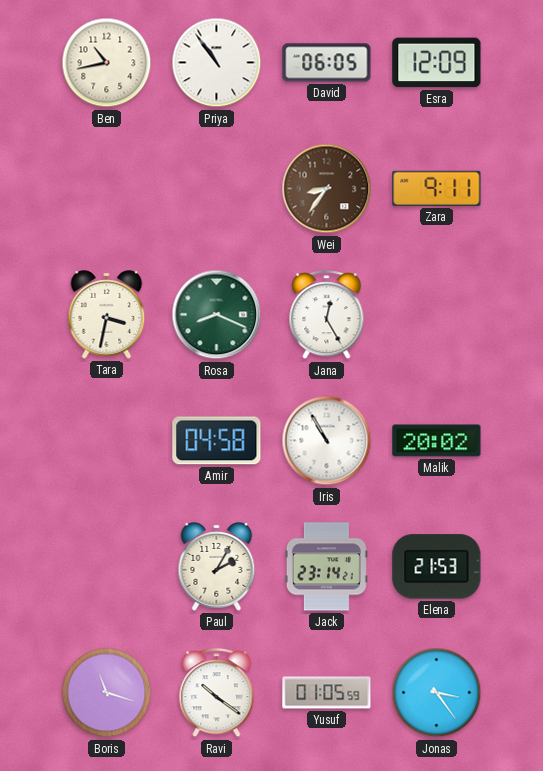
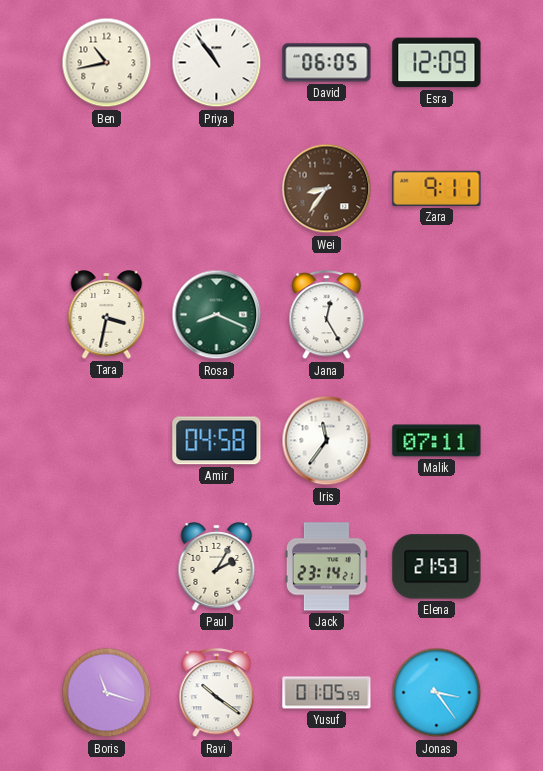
Iris: 10:55 -> 11:36 (327, 441)
Malik: 20:02 -> 07:11 (437, 441)
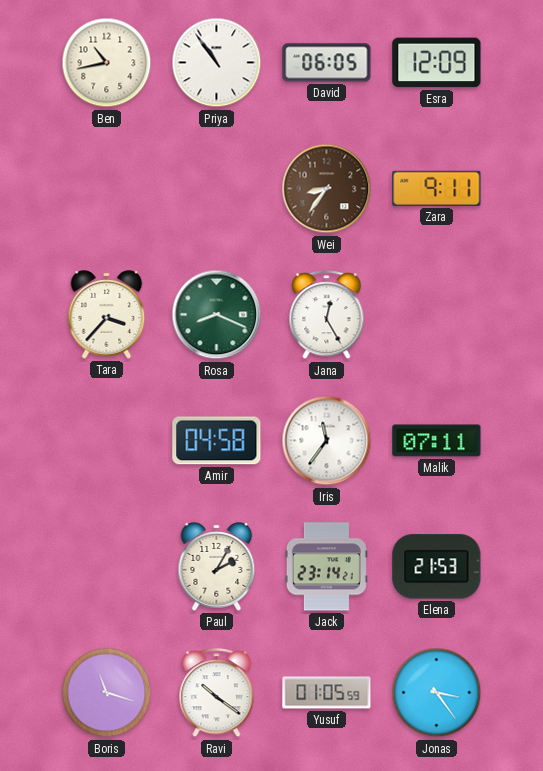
Tara: 3:32 -> 3:37 (107, 315)
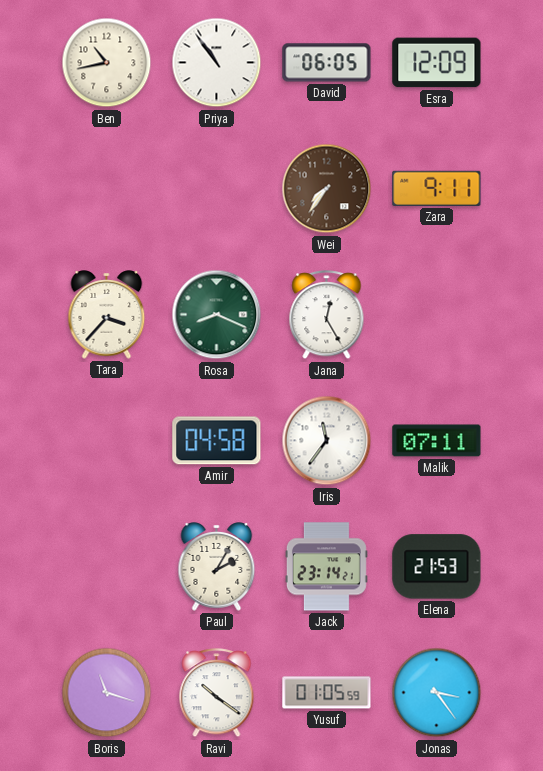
Wei: 8:36 -> 7:36 (327, 189)
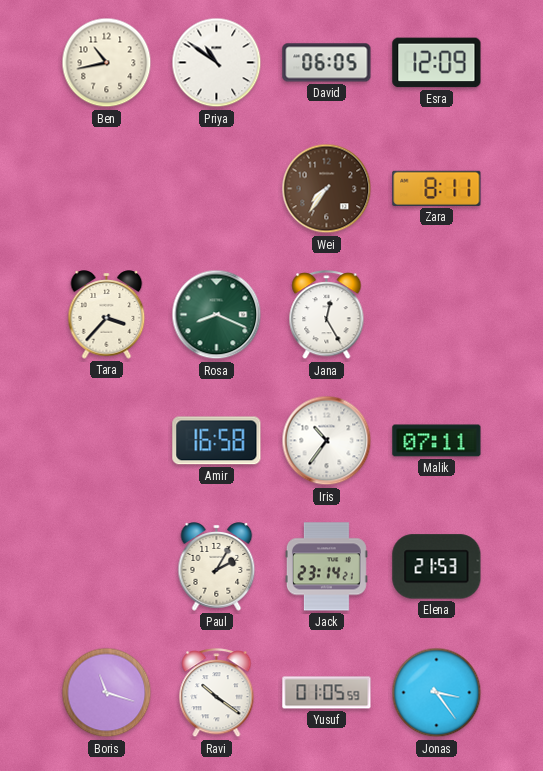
Priya: 10:54 -> 10:51 (217, 63)
Zara: 9:11 -> 8:11 (437, 188)
Amir: 04:58 -> 16:58 (217, 441)
Iris: 11:36 -> 10:36 (327, 441)
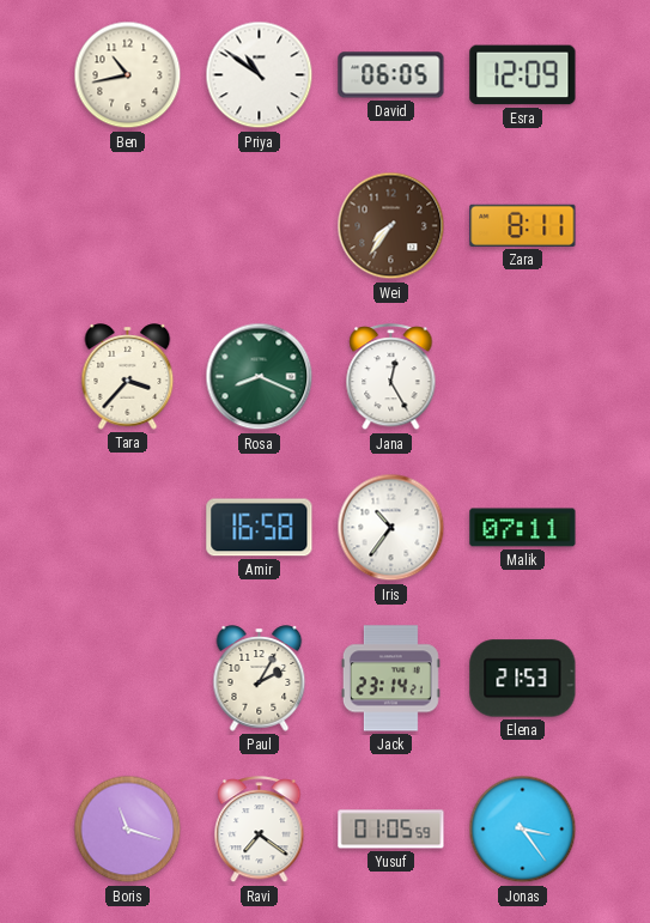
Ravi: 10:21 -> 7:21 (260, 830)
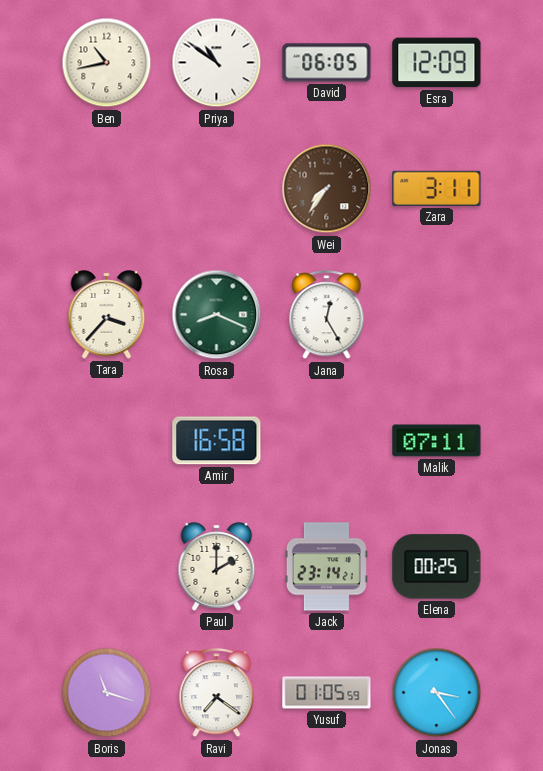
Zara: 8:11 -> 3:11 (437, 188)
Iris: 10:36 -> none (391, 528)
Paul: 2:05 -> 2:00 (217, 567)
Elena: 21:53 -> 00:25 (437, 567)
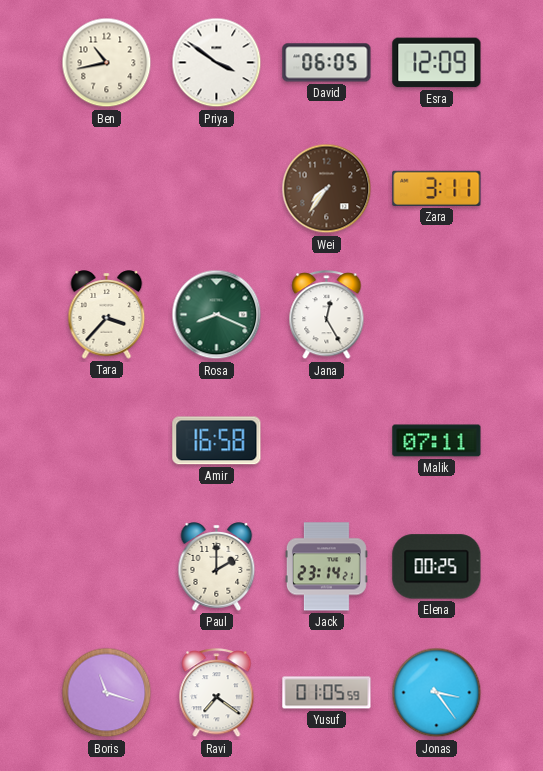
Priya: 10:51 -> 3:51 (217, 63)
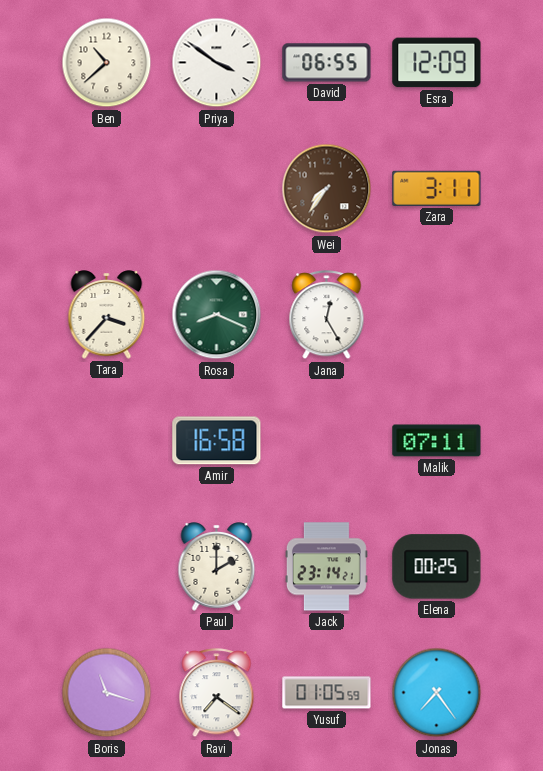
Ben: 10:43 -> 10:38 (107, 63)
David: 06:05 -> 06:55 (327, 63)
Jonas: 3:24 -> 7:24 (437, 693)
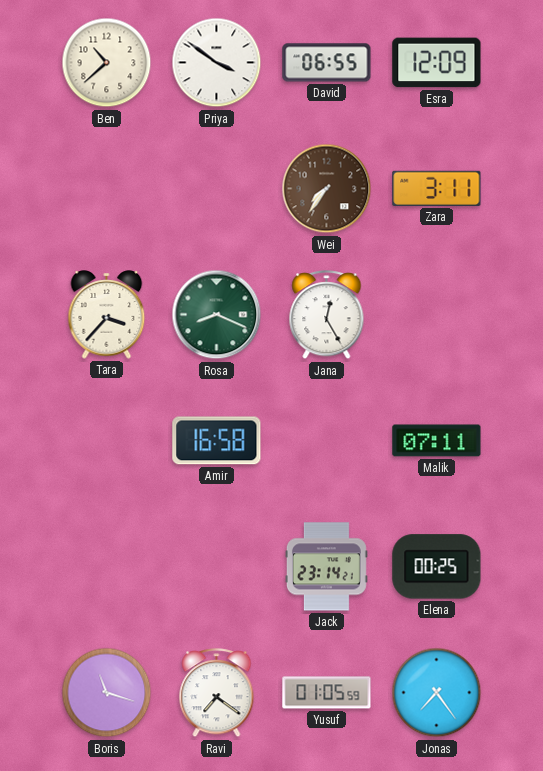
Paul: 2:00 -> none (217, 567)
